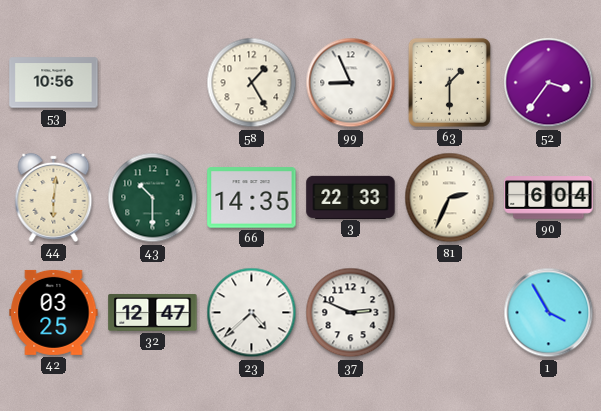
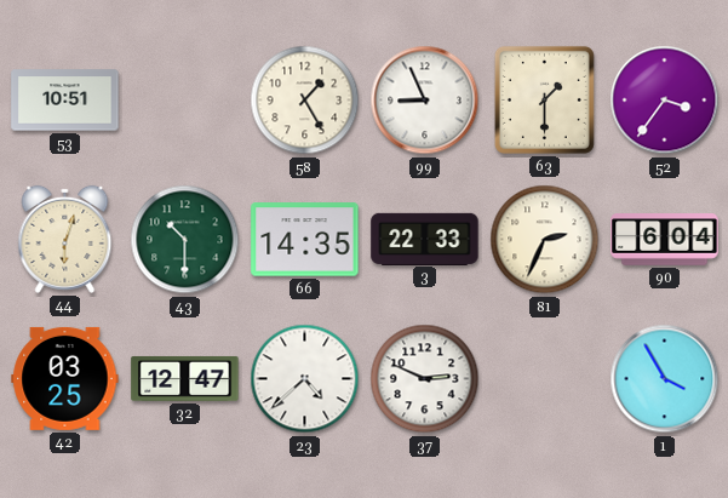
53: 10:56 -> 10:51 (65, 101)
44: 6:01 -> 6:03 (65, 239)
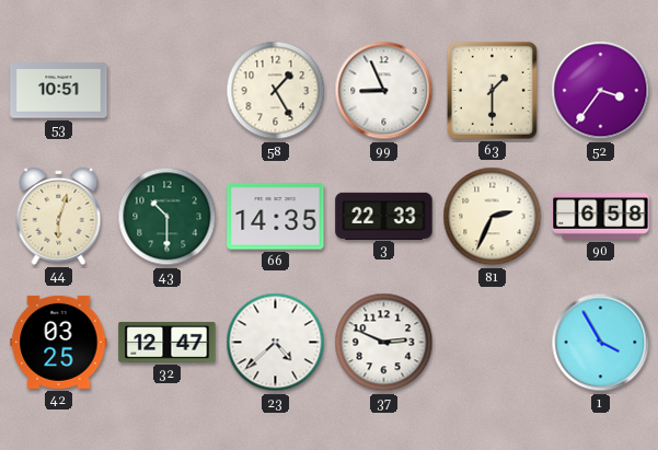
90: 6:04 -> 6:58 (601, 217)
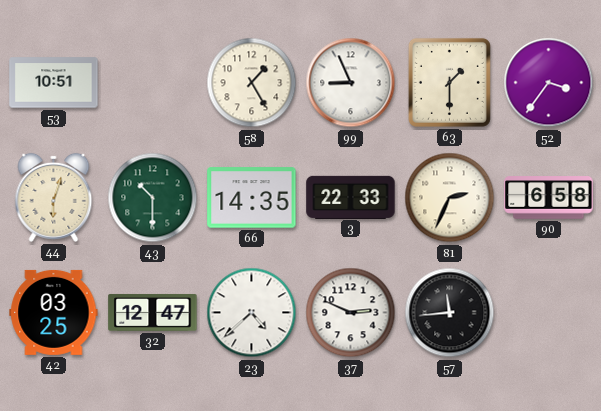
57: none -> 11:44 (450, 313)
1: 3:55 -> none (601, 343)
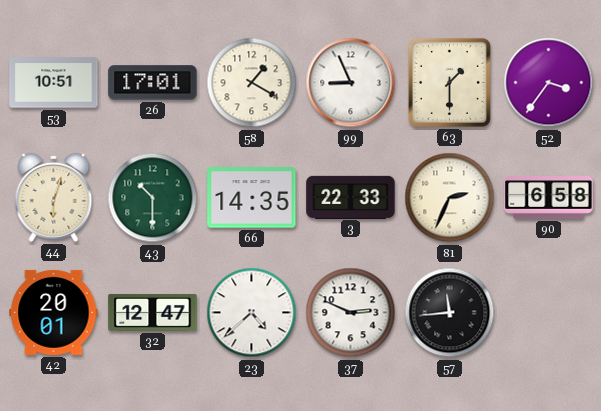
26: none -> 17:01 (153, 83)
58: 1:25 -> 1:20 (252, 83)
42: 03:25 -> 20:01 (54, 312)
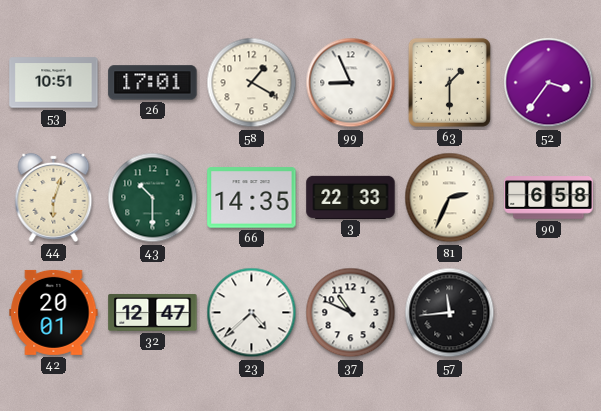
37: 2:49 -> 10:49 (351, 313)
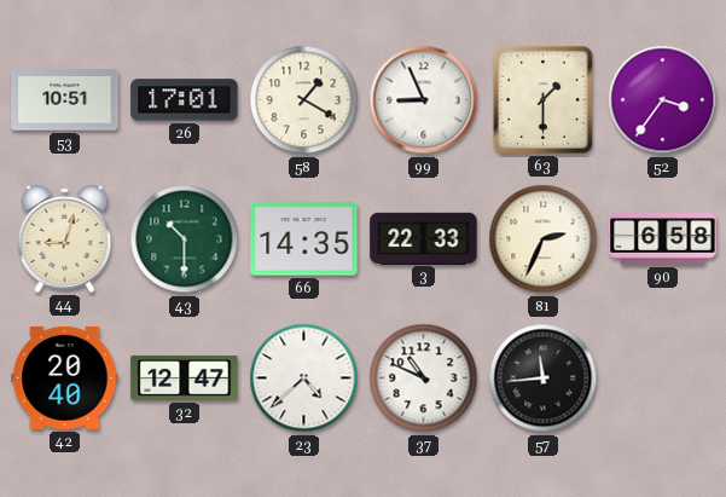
44: 6:03 -> 9:03 (65, 238)
42: 20:01 -> 20:40 (65, 377)
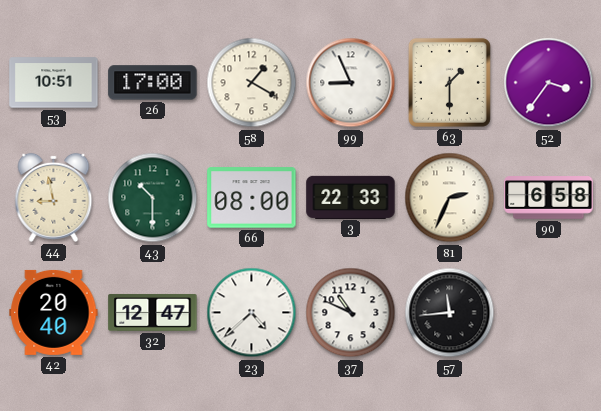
26: 17:01 -> 17:00 (153, 83)
44: 9:03 -> 8:58 (54, 197)
66: 14:35 -> 08:00 (252, 198)
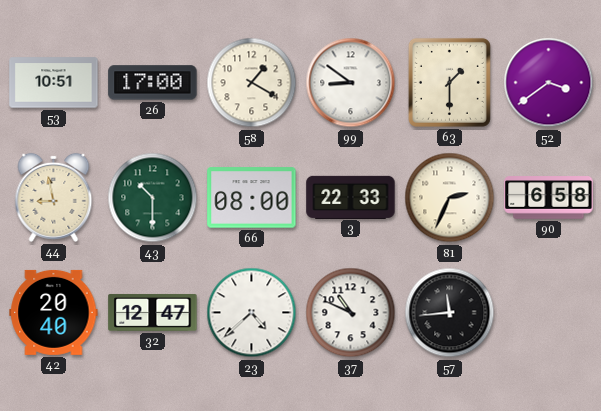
99: 8:56 -> 8:51 (351, 83)
52: 3:36 -> 3:39 (549, 83)
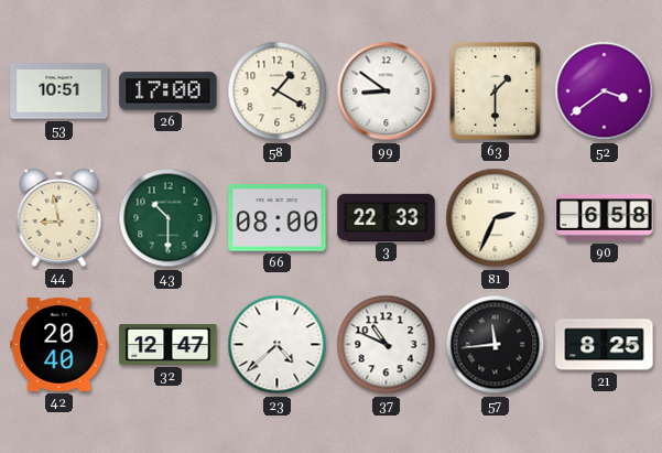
21: none -> 8:25 (605, 345)
